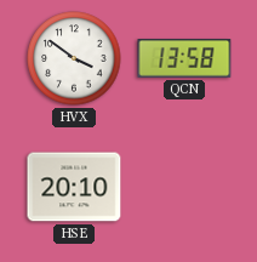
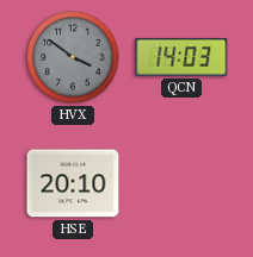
HVX dial: white -> grey (73, 57)
QCN: 13:58 -> 14:03 (181, 58)
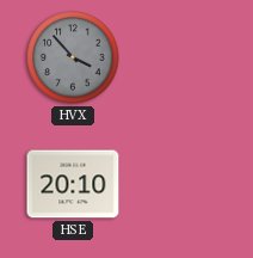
HVX: 3:51 -> 3:53 (73, 57)
QCN: 14:03 -> none (181, 58)
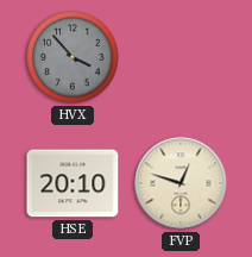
FVP: none -> 12:48 (181, 183)
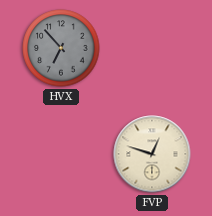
HVX: 3:53 -> 6:53 (61, 48)
HSE: 20:10 -> none (73, 183)
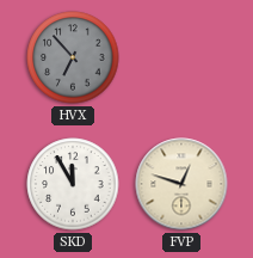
SKD: none -> 11:55 (73, 184)
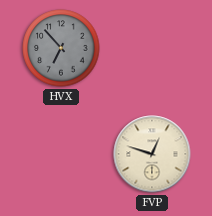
SKD: 11:55 -> none (73, 184)
